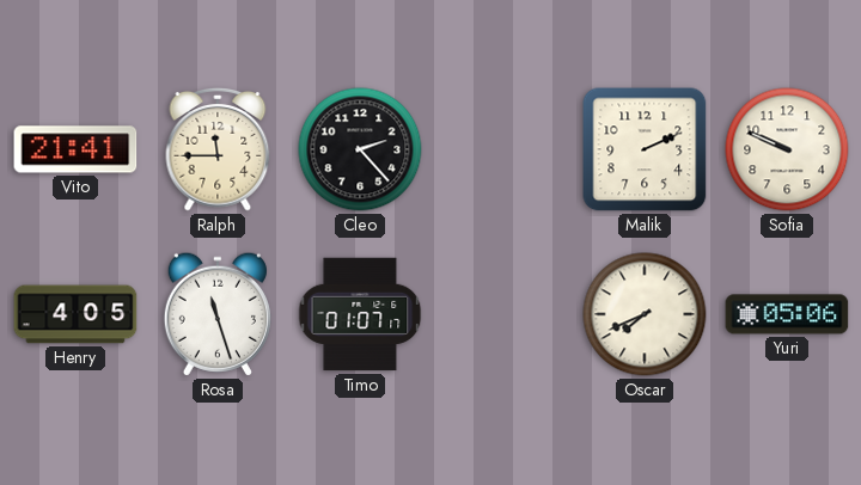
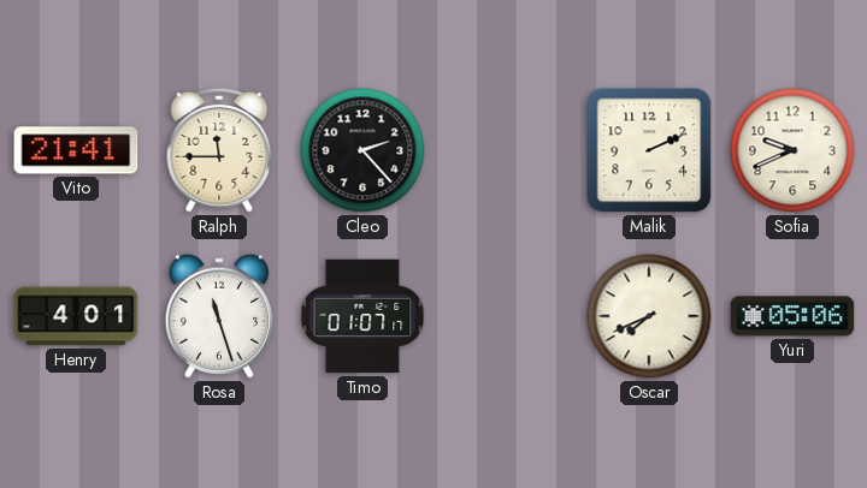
Sofia: 9:49 -> 9:41 (792, 150)
Henry: 4:05 -> 4:01 (76, 316)
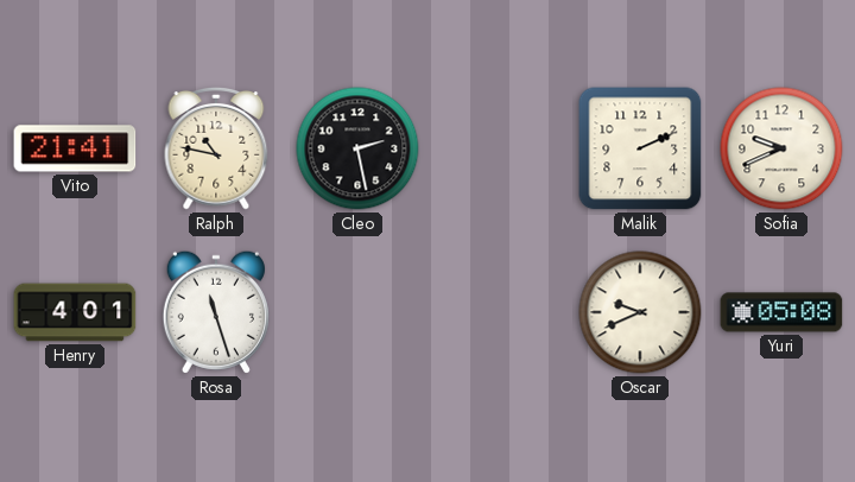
Ralph: 11:45 -> 10:47 (216, 148)
Cleo: 2:23 -> 2:28 (357, 148)
Timo: 01:07 -> none (362, 316)
Oscar: 7:41 -> 9:41 (640, 312)
Yuri: 05:06 -> 05:08 (781, 312)
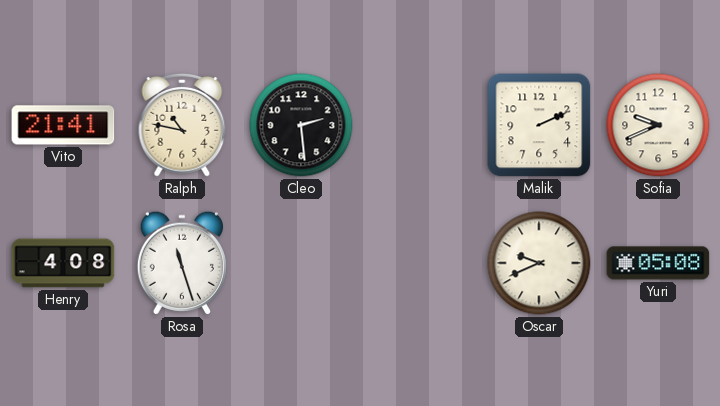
Cleo: 2:28 -> 2:29 (301, 125)
Henry: 4:01 -> 4:08 (63, 263)
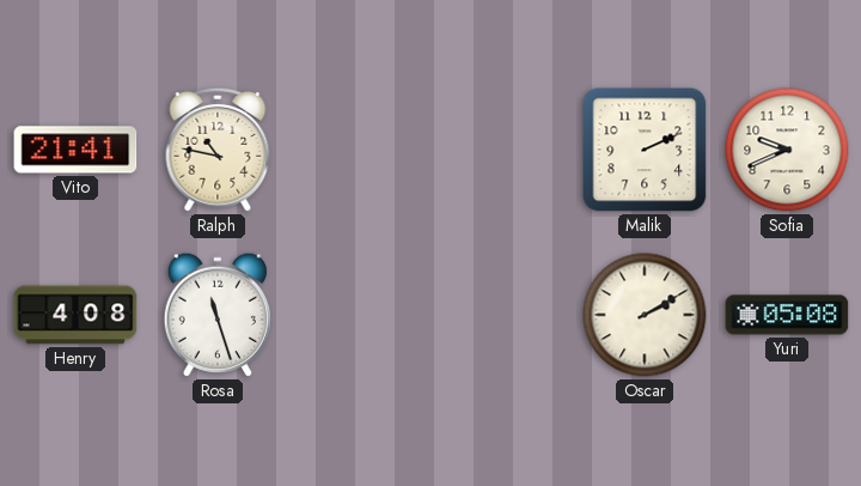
Cleo: 2:29 -> none (301, 125)
Oscar: 9:41 -> 2:10 (645, 315)
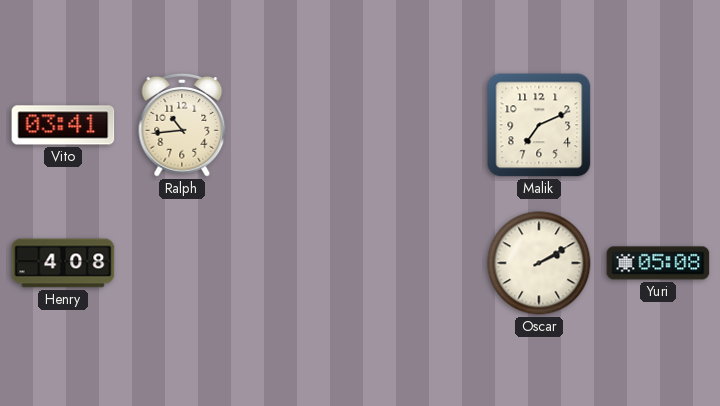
Vito: 21:41 -> 03:41 (63, 125)
Ralph: 10:47 -> 10:44 (182, 125)
Malik: 2:11 -> 7:11 (539, 125)
Sofia: 9:41 -> none (787, 150)
Rosa: 11:27 -> none (218, 315)
